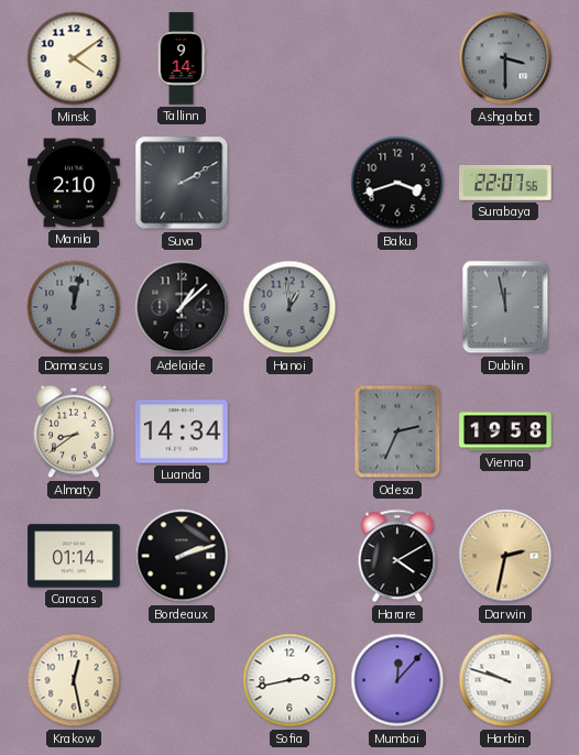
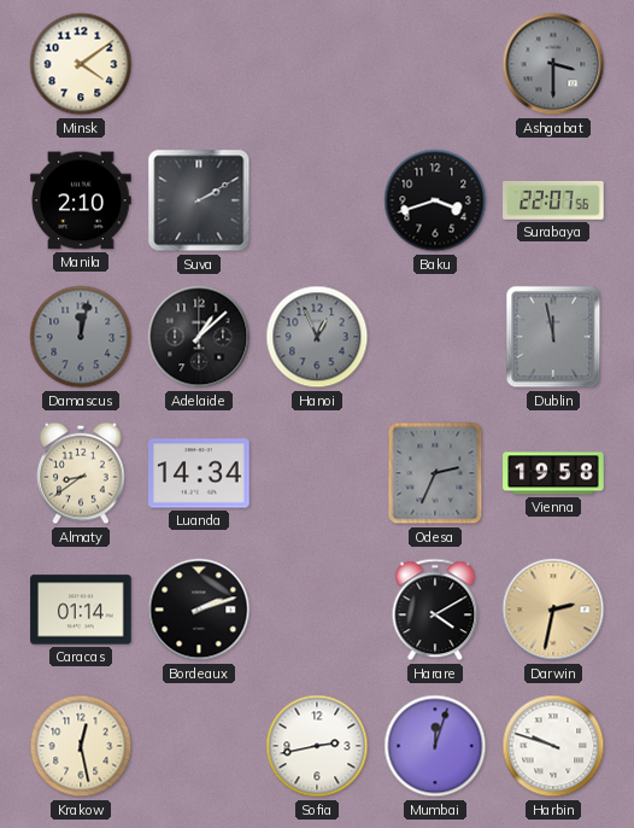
Tallinn: 9:14 -> none (182, 58)
Hanoi: 12:59 -> 12:56 (317, 337)
Mumbai: 12:07 -> 12:03 (435, 746)
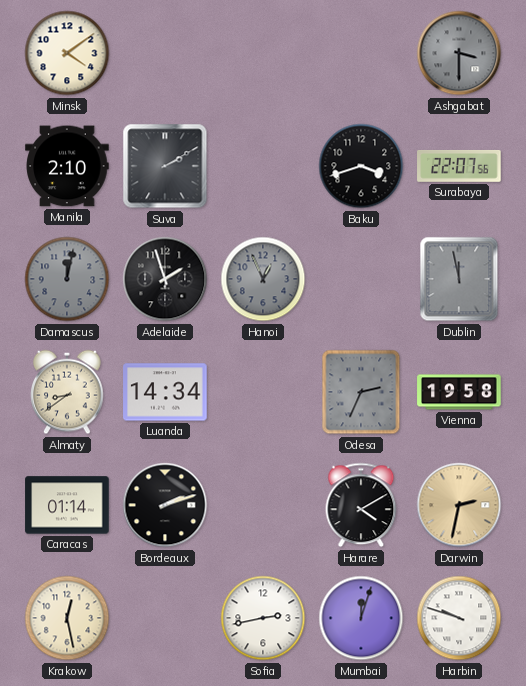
Adelaide: 1:08 -> 1:57 (165, 279)
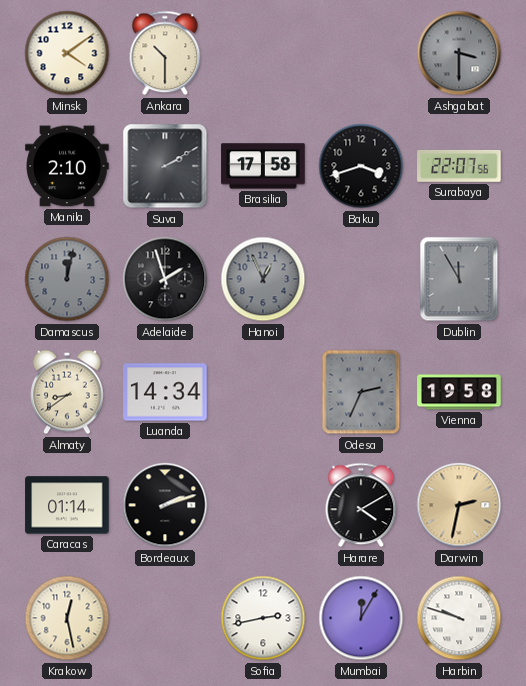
Ankara: none -> 10:30 (165, 53)
Brasilia: none -> 17:58 (263, 166)
Dublin: 11:58 -> 11:55 (459, 279)
Mumbai: 12:03 -> 12:05 (361, 618)
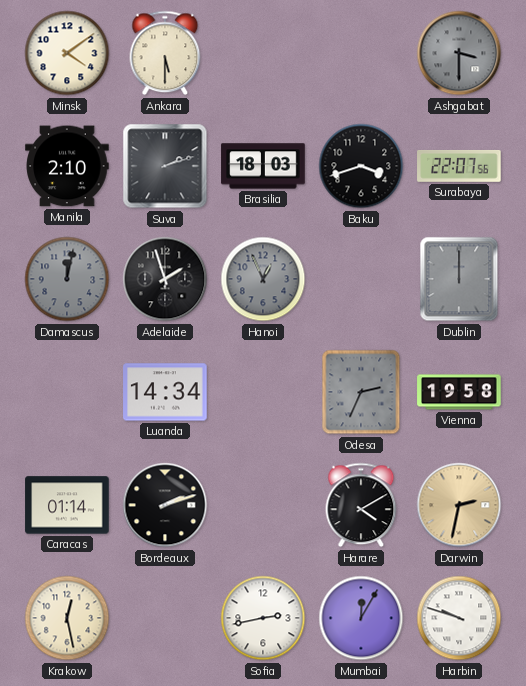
Ankara: 10:30 -> 5:30 (165, 53)
Suva: 2:10 -> 2:12 (165, 166)
Brasilia: 17:58 -> 18:03 (263, 166)
Dublin: 11:55 -> 12:00 (459, 279)
Almaty: 8:39 -> none (67, 392)
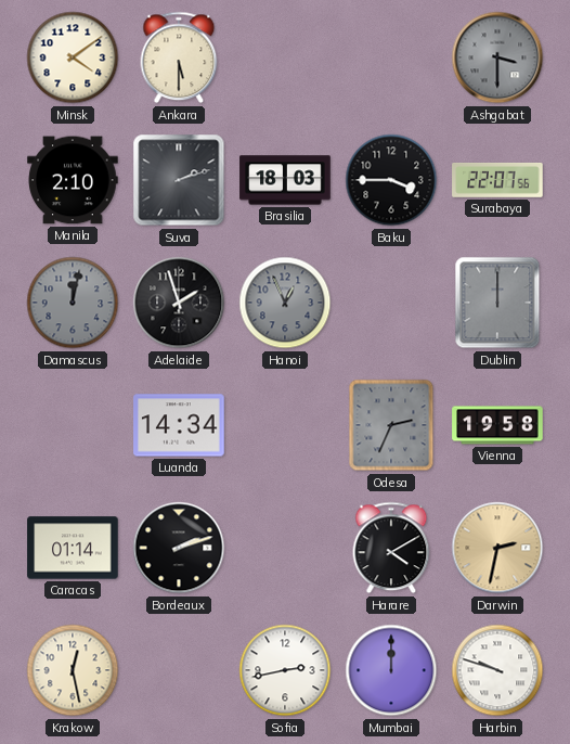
Baku: 3:42 -> 3:45 (391, 180)
Mumbai: 12:05 -> 12:00 (391, 670)
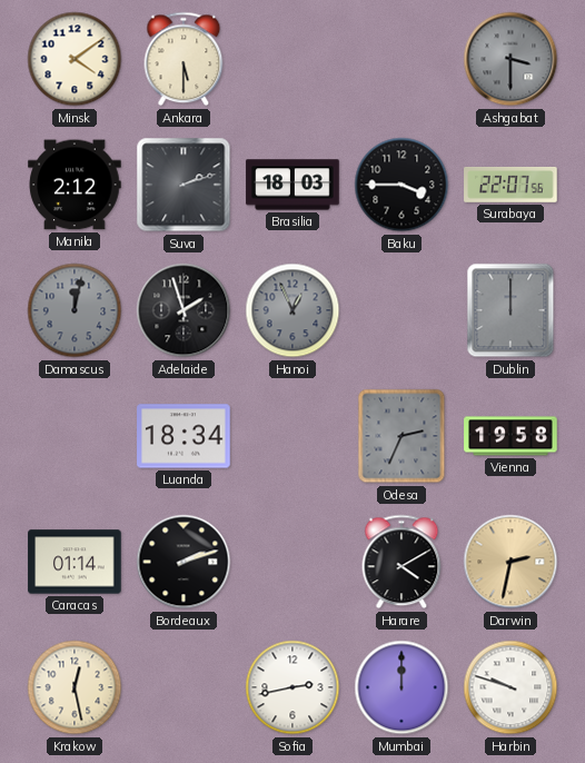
Manila: 2:10 -> 2:12 (75, 185)
Luanda: 14:34 -> 18:34 (184, 436)
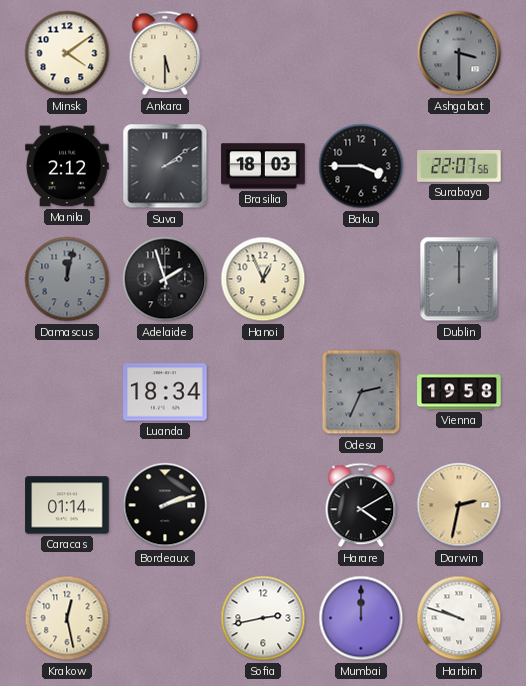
Suva: 2:12 -> 2:09 (165, 166)
Hanoi dial: grey -> cream (263, 279)
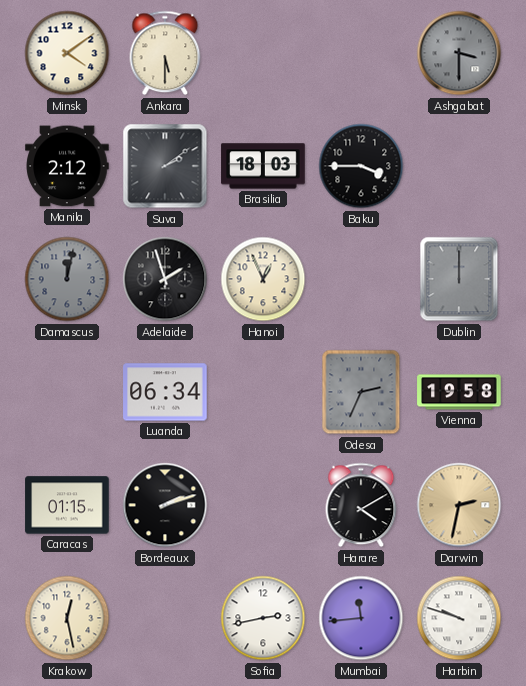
Surabaya: 22:07 -> none (459, 166)
Luanda: 18:34 -> 06:34 (165, 392)
Caracas: 01:14 -> 01:15 (67, 505)
Mumbai: 12:00 -> 11:44 (361, 618)
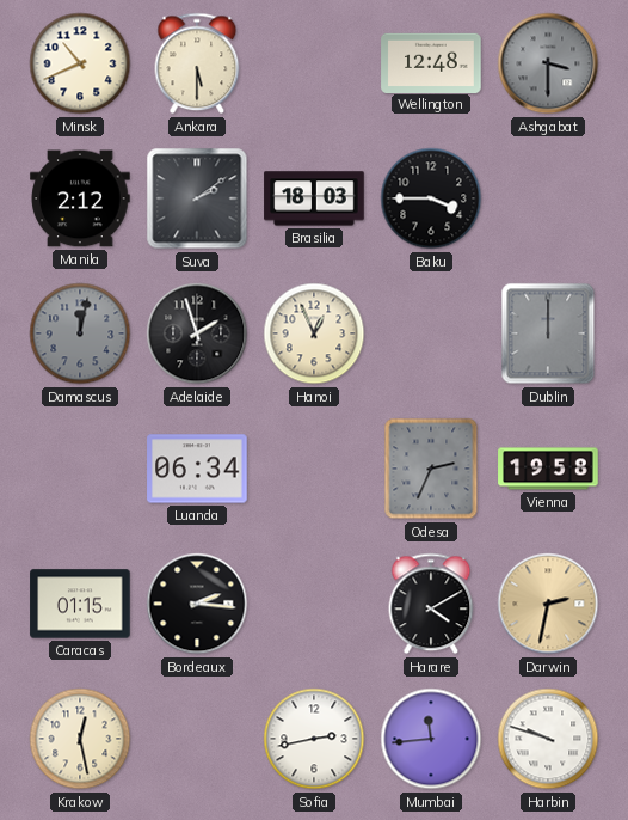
Minsk: 4:09 -> 10:41 (80, 63)
Wellington: none -> 12:48 (431, 62)
Bordeaux: 2:12 -> 2:16 (197, 604)
